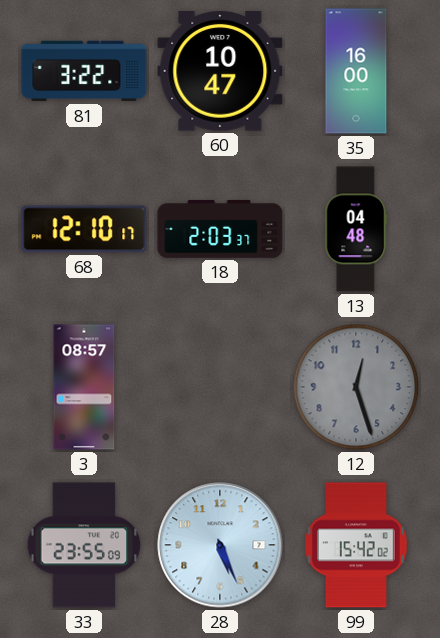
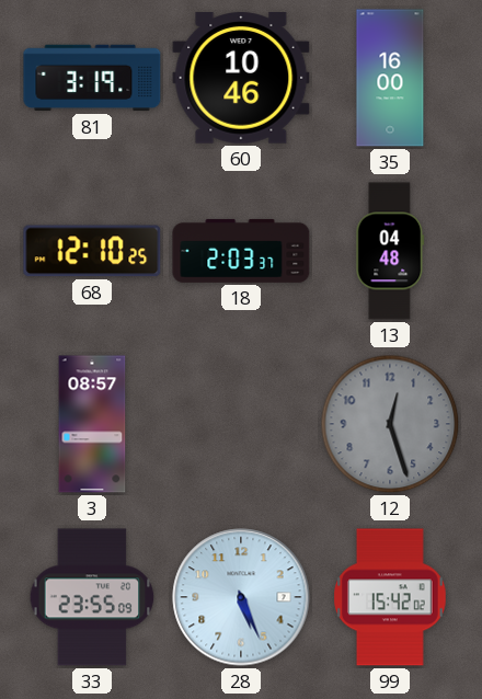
81: 3:22 -> 3:19 (92, 78)
60: 10:47 -> 10:46 (241, 79)
68: 12:10:17 -> 12:10:25 (92, 251)
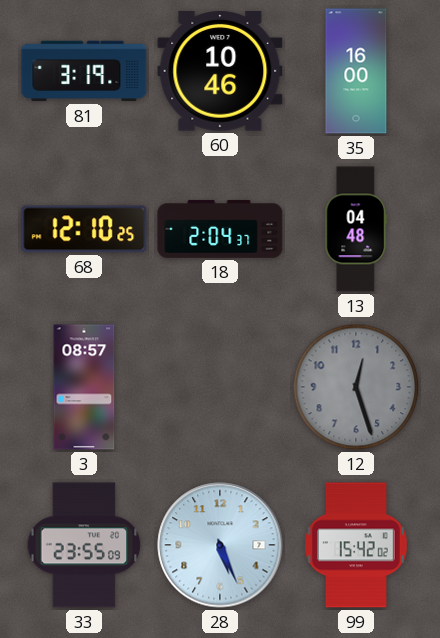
18: 2:03 -> 2:04 (220, 229)
